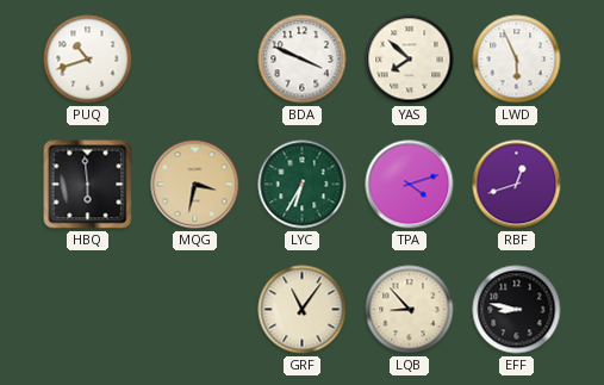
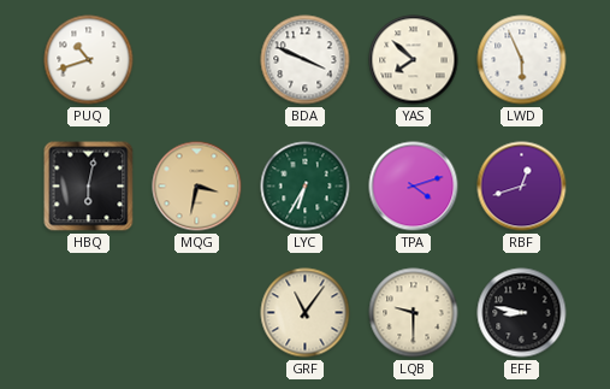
HBQ: 5:59 -> 6:02 (89, 187)
LQB: 8:53 -> 9:30 (414, 313)
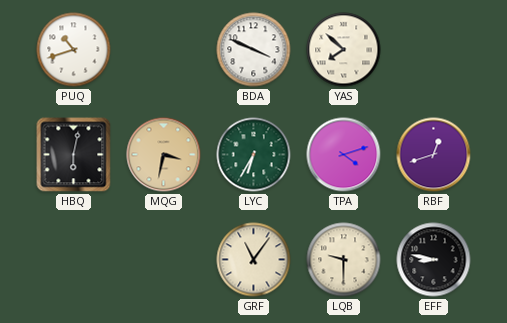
LWD: 5:56 -> none (522, 60)
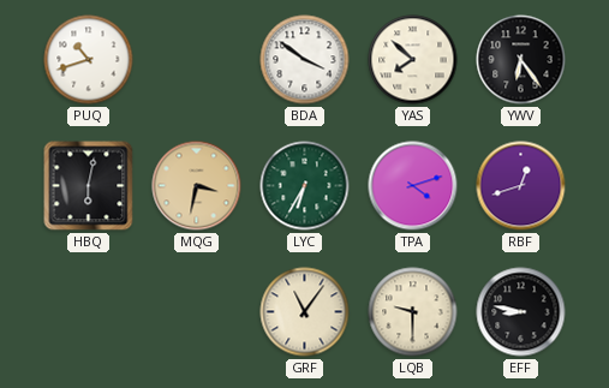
BDA: 3:49 -> 3:51 (305, 60)
YWV: none -> 6:24 (521, 60)
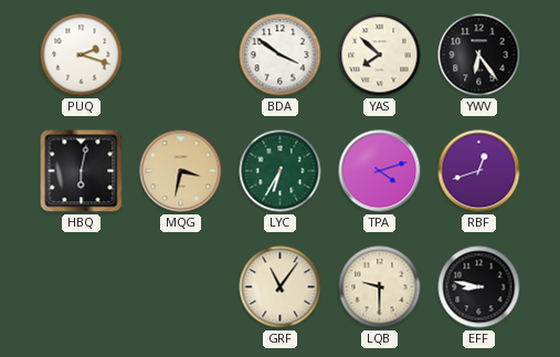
PUQ: 10:42 -> 2:18 (82, 55)
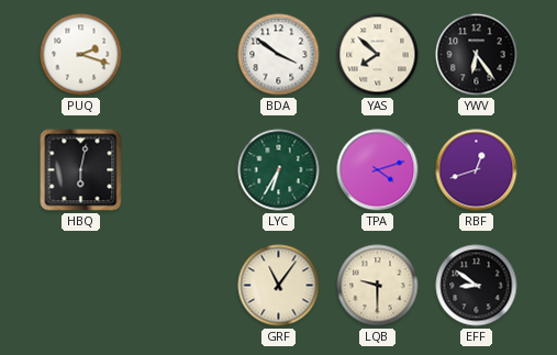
MQG: 3:32 -> none (181, 171)
EFF: 8:47 -> 8:51 (477, 286)
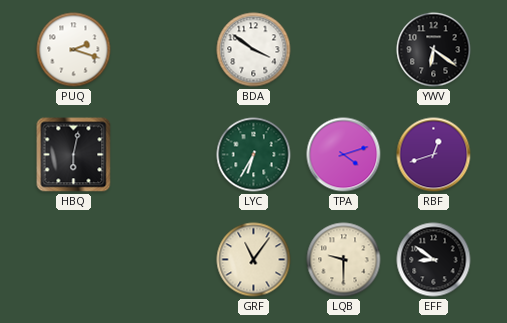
YAS: 7:52 -> none (378, 55)
YWV: 6:24 -> 6:21 (434, 50)
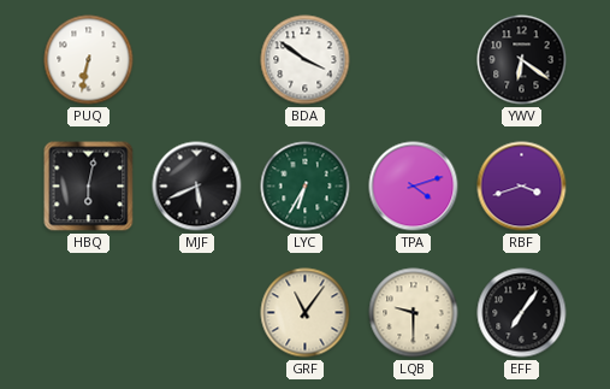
PUQ: 2:18 -> 6:32 (89, 60)
MJF: none -> 5:41 (197, 187)
RBF: 12:42 -> 3:42 (522, 187)
EFF: 8:51 -> 7:06 (522, 313)
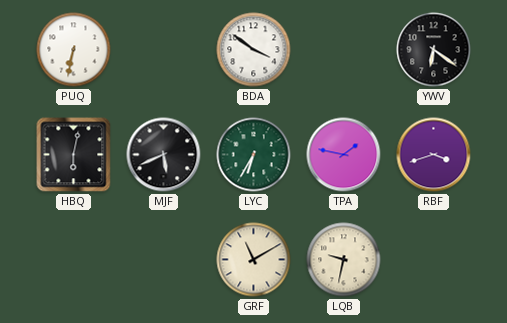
TPA: 4:12 -> 1:47 (344, 155)
GRF: 11:06 -> 11:10 (254, 260)
LQB: 9:30 -> 9:32 (344, 260)
EFF: 7:06 -> none (522, 313)
